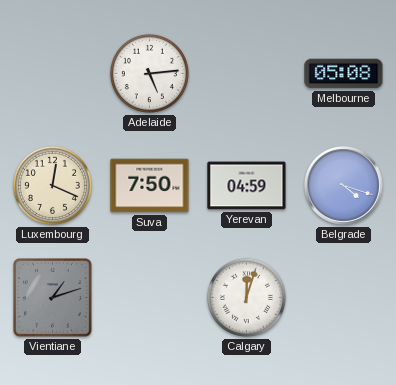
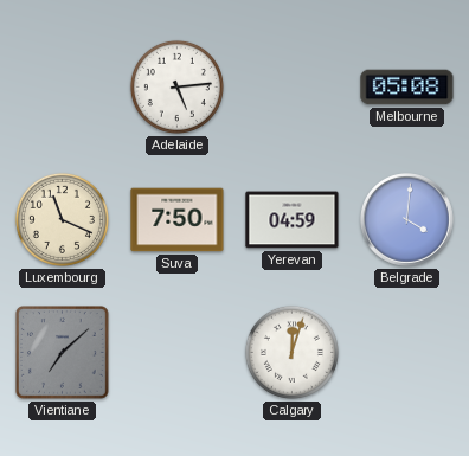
Luxembourg: 12:19 -> 11:19 (62, 219)
Belgrade: 4:18 -> 4:01 (407, 220)
Vientiane: 1:12 -> 7:08 (63, 353)
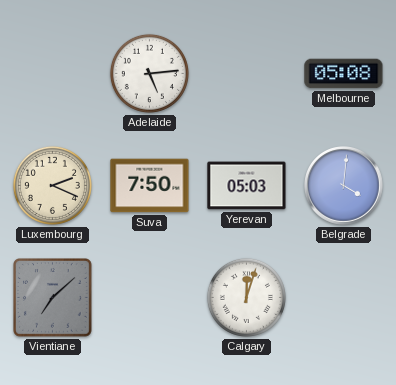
Luxembourg: 11:19 -> 2:19 (52, 185)
Yerevan: 04:59 -> 05:03 (247, 186)
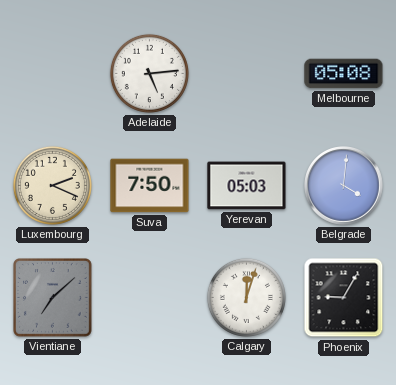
Phoenix: none -> 9:05 (344, 298)
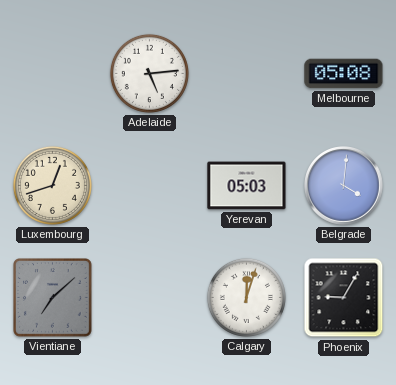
Luxembourg: 2:19 -> 12:42 (52, 185)
Suva: 7:50 -> none (150, 186)
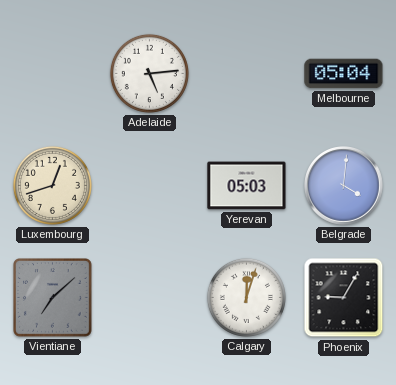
Melbourne: 05:08 -> 05:04 (344, 74)
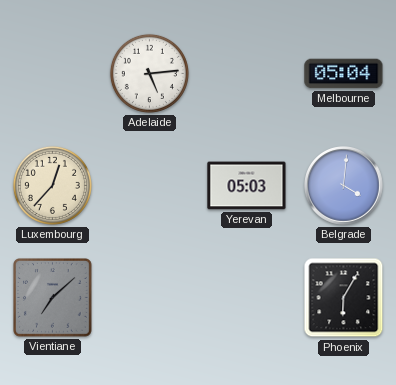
Luxembourg: 12:42 -> 12:37 (52, 185)
Calgary: 12:03 -> none (246, 297)
Phoenix: 9:05 -> 6:05 (344, 298)
